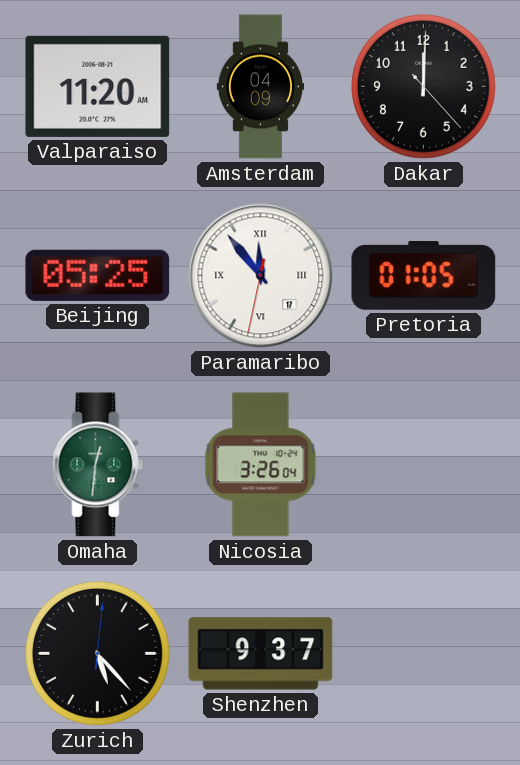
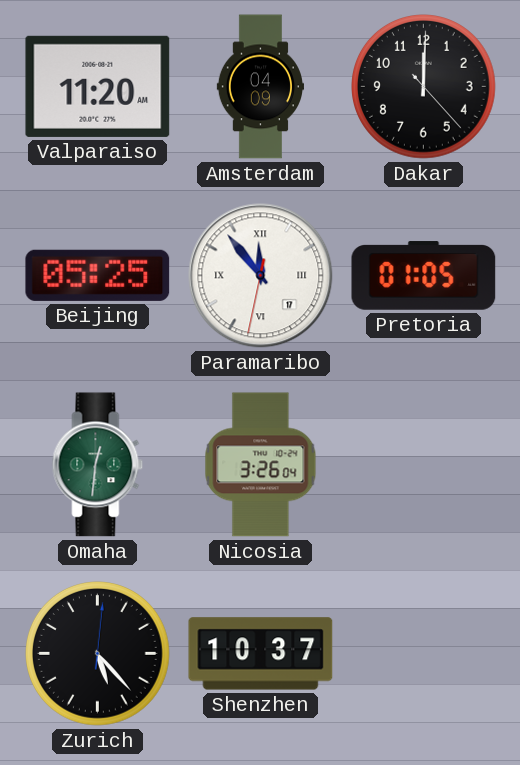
Shenzhen: 9:37 -> 10:37 (261, 654)
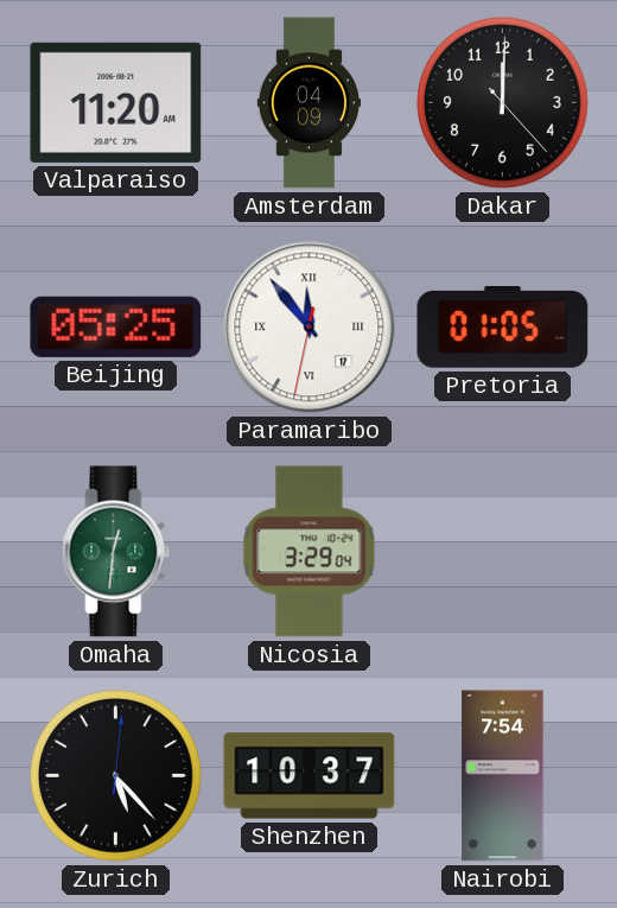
Nicosia: 3:26 -> 3:29 (310, 552)
Nairobi: none -> 7:54 (503, 776)
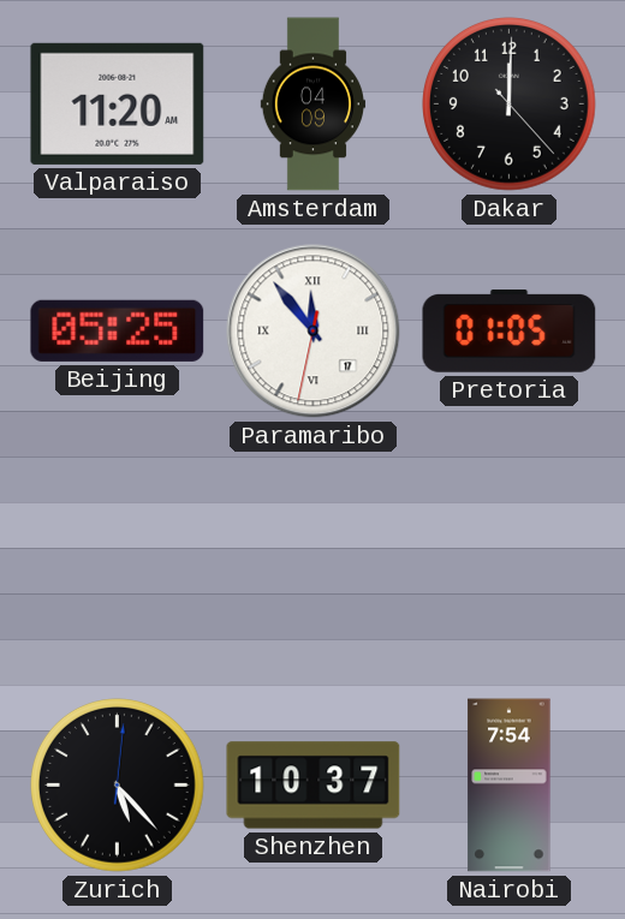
Omaha: 12:31 -> none (116, 552)
Nicosia: 3:29 -> none (310, 552)
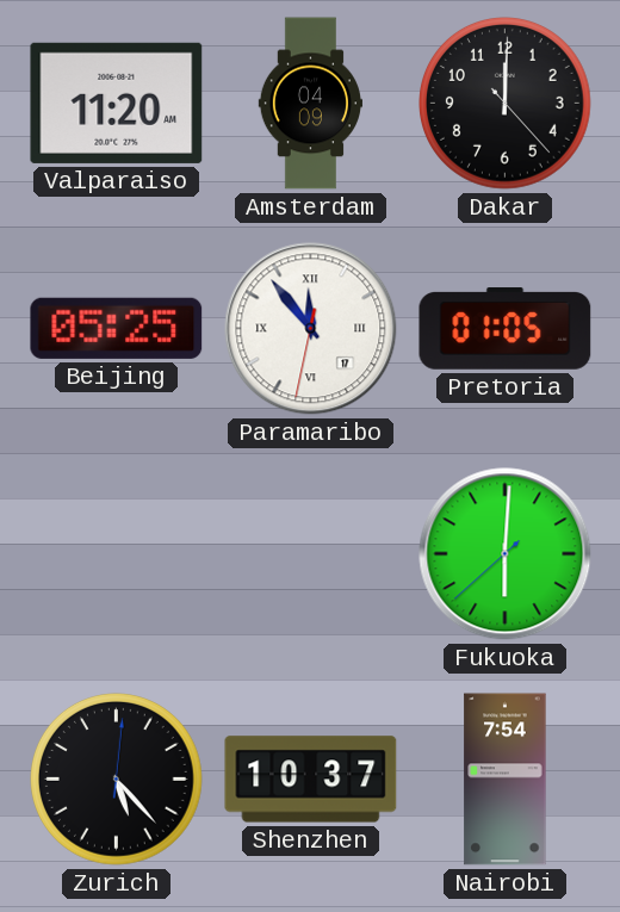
Fukuoka: none -> 6:00 (506, 554)
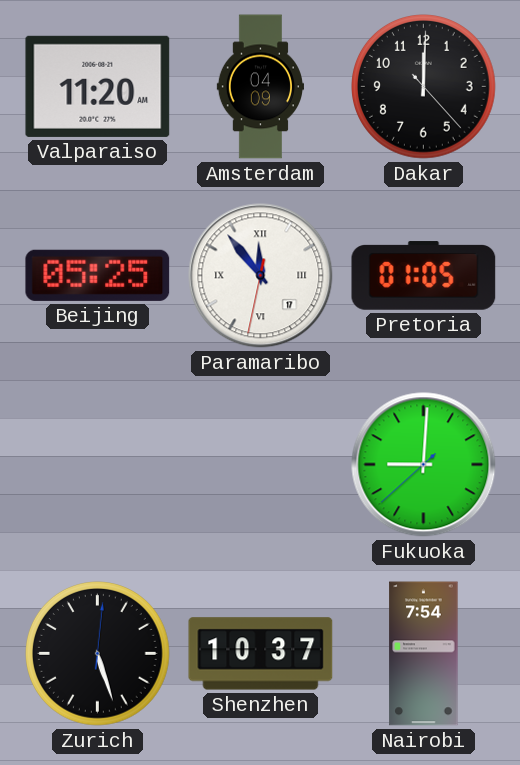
Fukuoka: 6:00 -> 9:00 (424, 465)
Zurich: 5:23 -> 5:27 (98, 654)
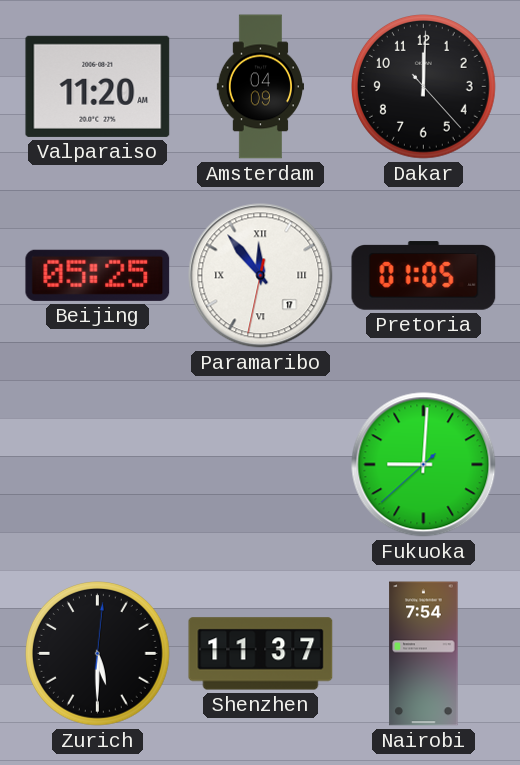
Zurich: 5:27 -> 5:30 (98, 654)
Shenzhen: 10:37 -> 11:37 (261, 654)
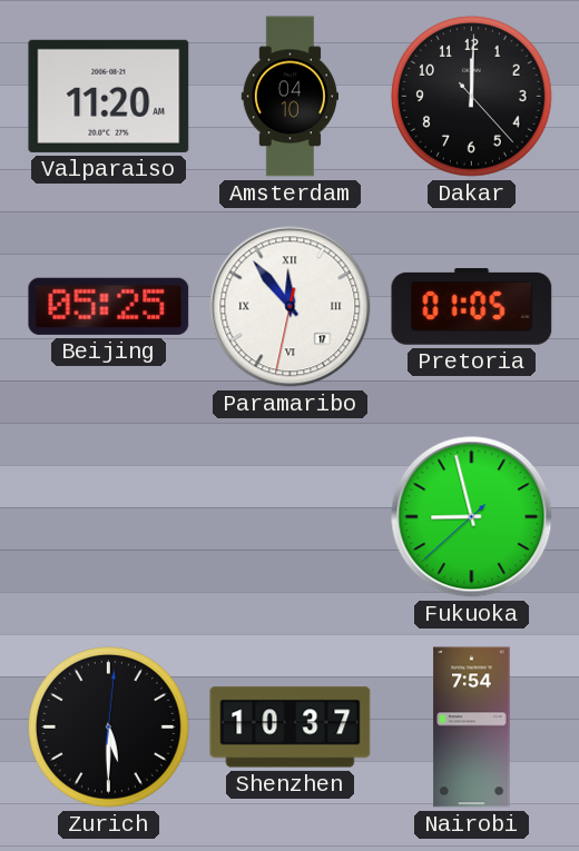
Amsterdam: 04:09 -> 04:10 (289, 97)
Fukuoka: 9:00 -> 8:57 (472, 517)
Shenzhen: 11:37 -> 10:37 (291, 728)
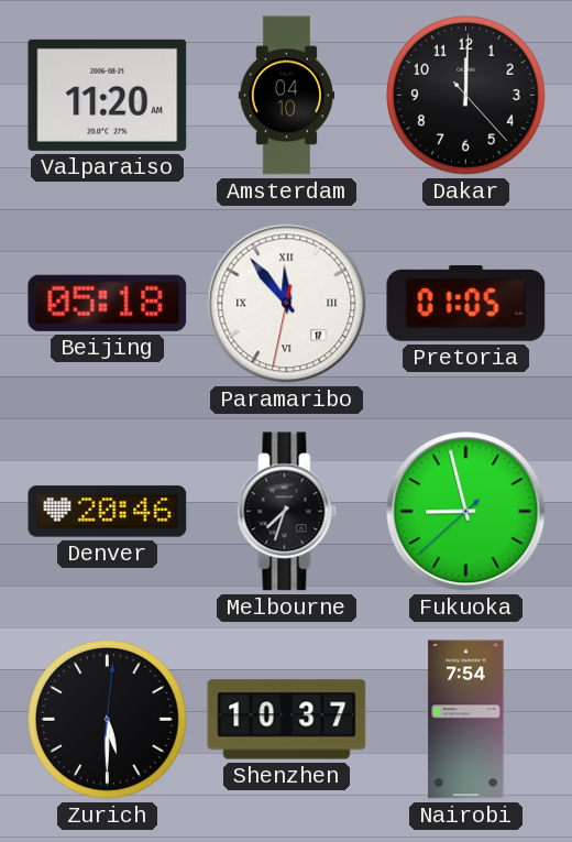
Beijing: 05:25 -> 05:18 (108, 303)
Denver: none -> 20:46 (108, 512)
Melbourne: none -> 7:33 (287, 512)
